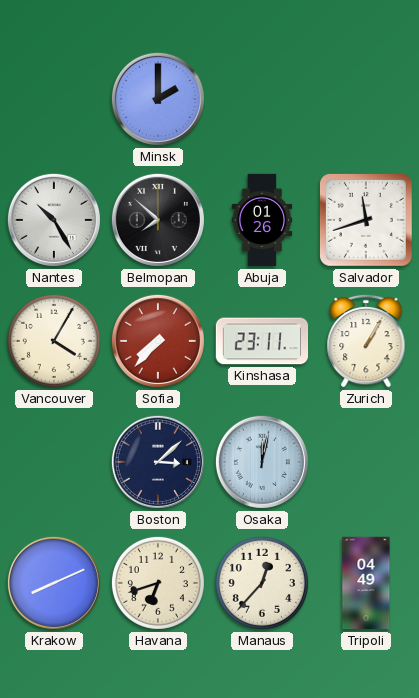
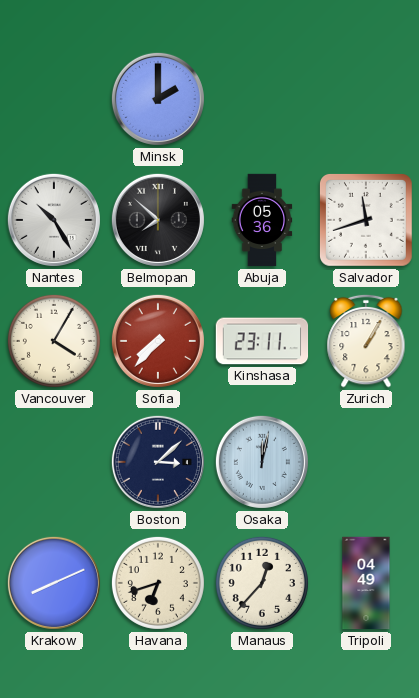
Abuja: 01:26 -> 05:36 (262, 220)
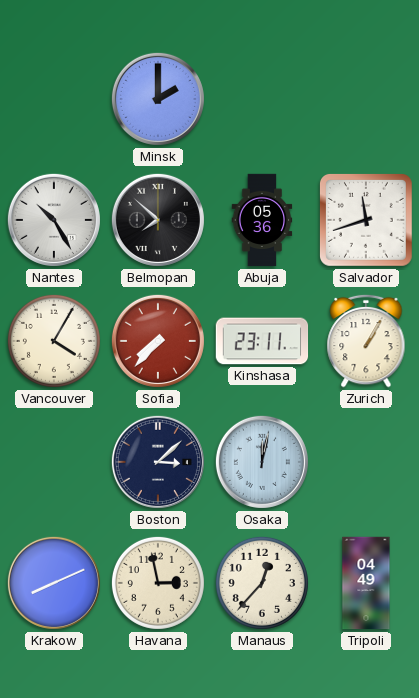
Havana: 6:42 -> 2:58 (158, 583)
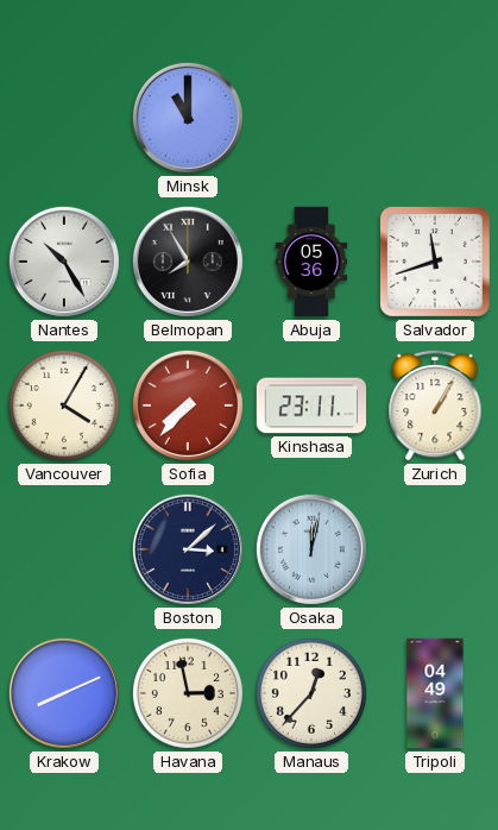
Minsk: 2:00 -> 11:00 (188, 118)
Belmopan: 7:52 -> 7:55 (188, 262)
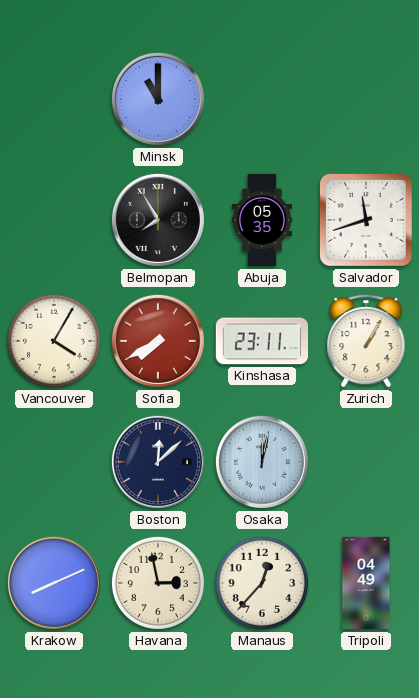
Nantes: 10:25 -> none (64, 262)
Abuja: 05:36 -> 05:35 (262, 220)
Sofia: 7:37 -> 7:40 (158, 341)
Boston: 3:08 -> 12:08 (158, 462)
